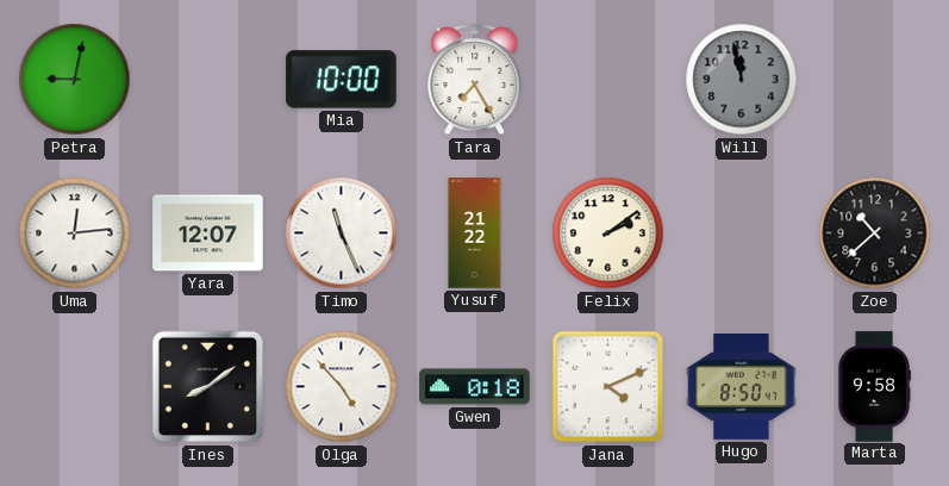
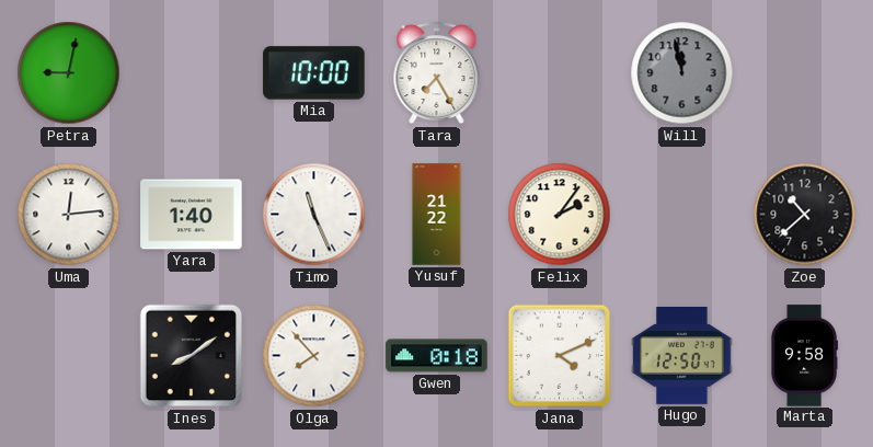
Yara: 12:07 -> 1:40 (192, 215)
Felix: 2:09 -> 2:06 (560, 215)
Olga: 4:53 -> 7:53 (314, 356)
Hugo: 8:50 -> 12:50 (682, 356)
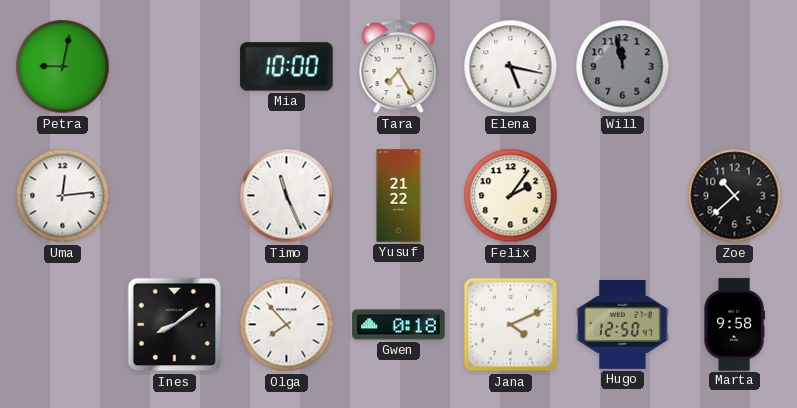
Elena: none -> 5:17 (511, 67)
Yara: 1:40 -> none (192, 215)
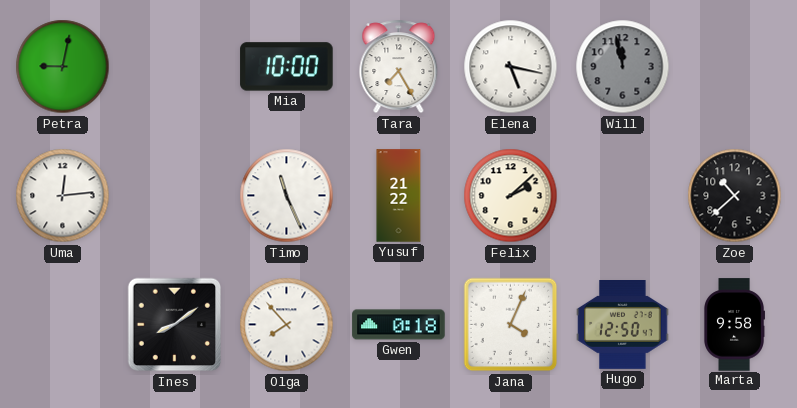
Felix: 2:06 -> 2:08 (511, 196)
Jana: 4:11 -> 4:04 (511, 325)
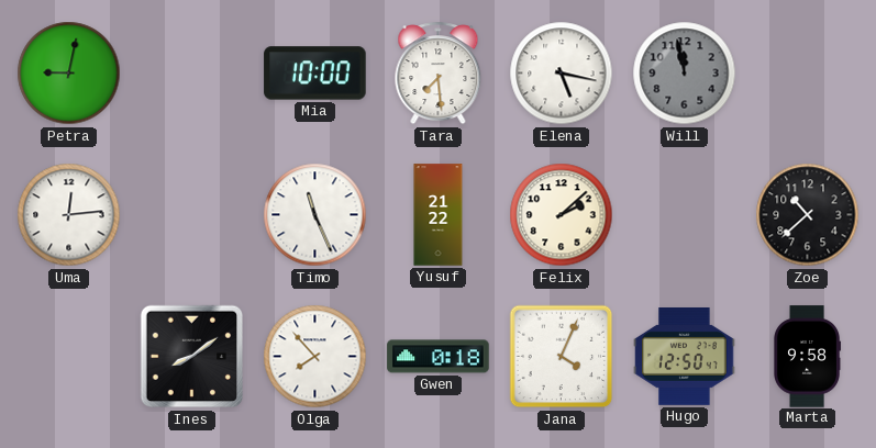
Tara: 7:25 -> 7:29 (439, 74)
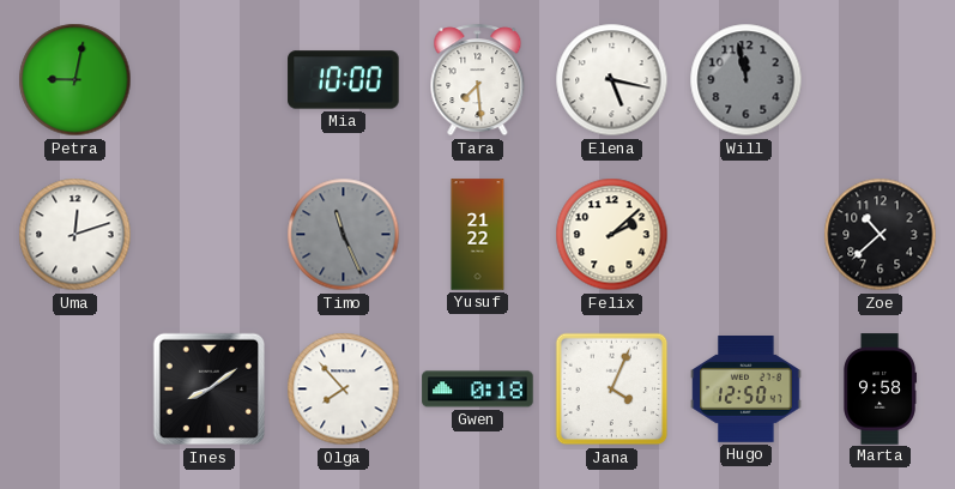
Uma: 12:14 -> 12:12 (75, 235)
Timo dial: white -> grey (344, 235)
